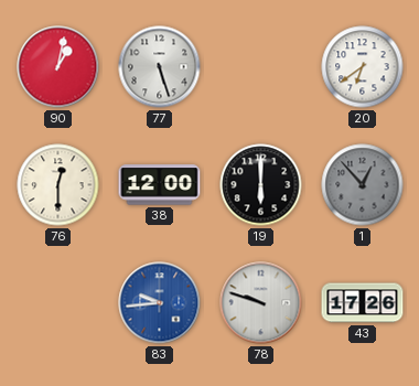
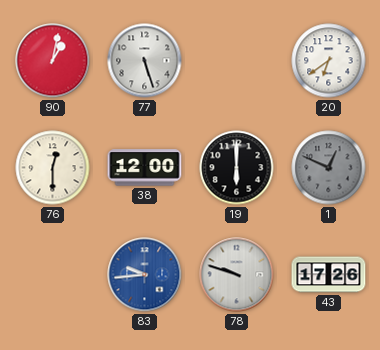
1: 12:53 -> 12:49 (329, 168)
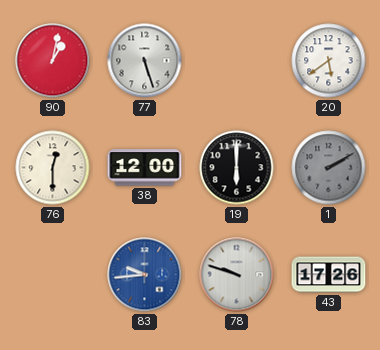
20: 6:39 -> 5:39 (329, 61)
1: 12:49 -> 2:10 (329, 168)
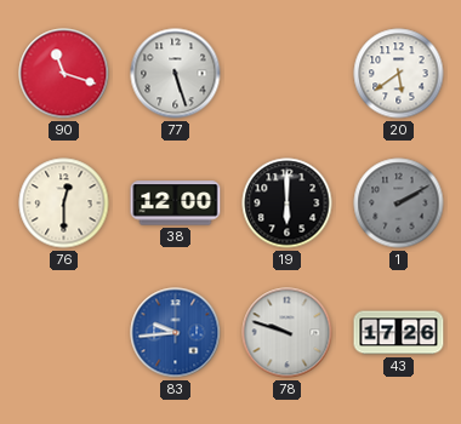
90: 1:02 -> 11:18 (64, 74)
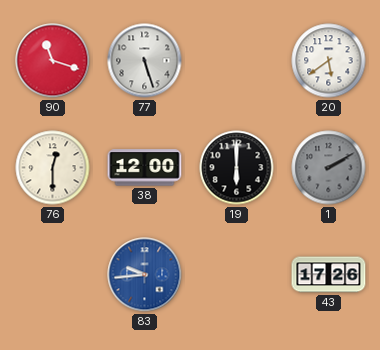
78: 9:48 -> none (288, 333)
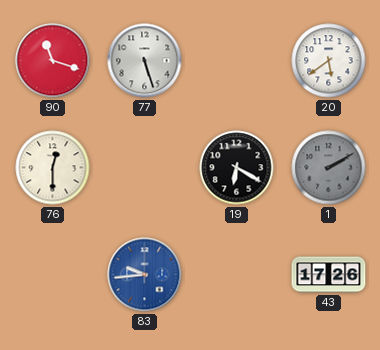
38: 12:00 -> none (145, 168)
19: 6:00 -> 6:20 (237, 168)
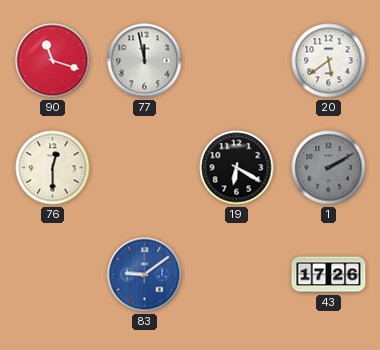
77: 5:27 -> 11:58 (145, 61)
83: 9:44 -> 9:09 (145, 275)
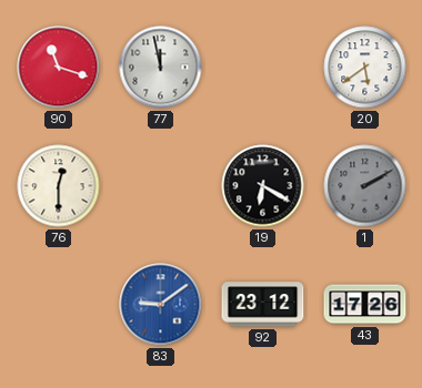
92: none -> 23:12 (263, 305)
